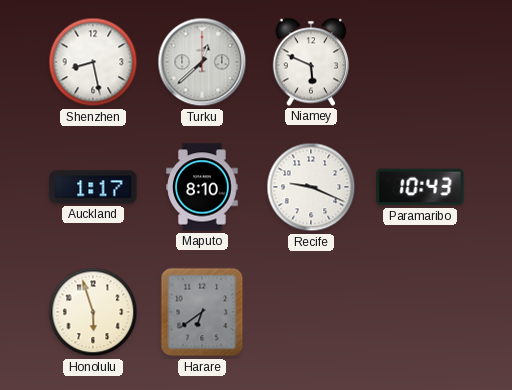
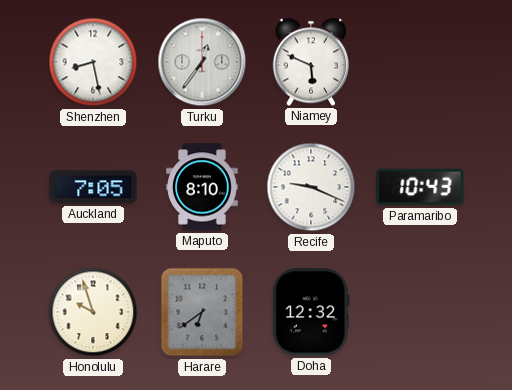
Turku: 12:38 -> 12:36 (202, 62)
Auckland: 1:17 -> 7:05 (93, 187)
Honolulu: 5:57 -> 9:57 (93, 312)
Doha: none -> 12:32 (311, 312)
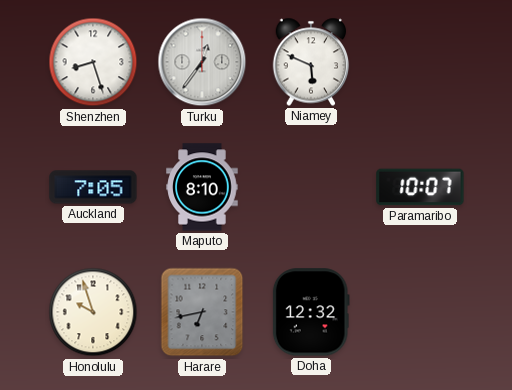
Shenzhen: 8:28 -> 8:27 (93, 62)
Recife: 9:19 -> none (311, 187)
Paramaribo: 10:43 -> 10:07 (420, 187)
Harare: 6:39 -> 6:43 (202, 312)
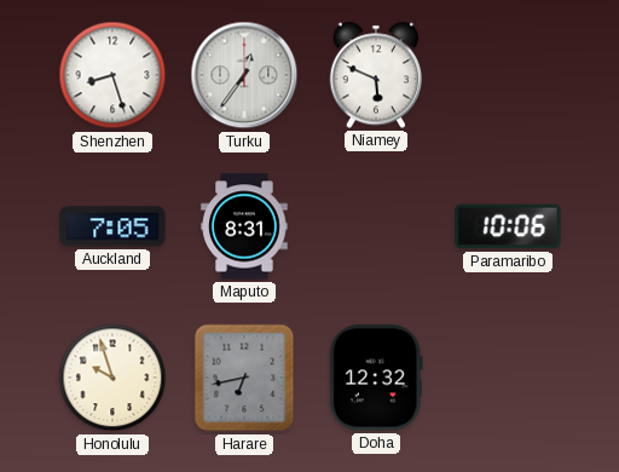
Maputo: 8:10 -> 8:31 (244, 226)
Paramaribo: 10:07 -> 10:06 (508, 226)
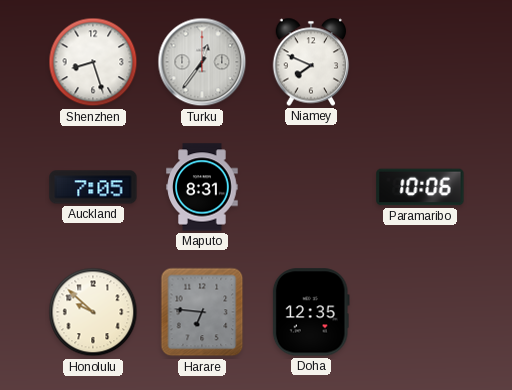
Niamey: 5:49 -> 7:49 (311, 62)
Honolulu: 9:57 -> 9:52 (93, 312)
Harare: 6:43 -> 6:46 (202, 312)
Doha: 12:32 -> 12:35 (311, 312)
